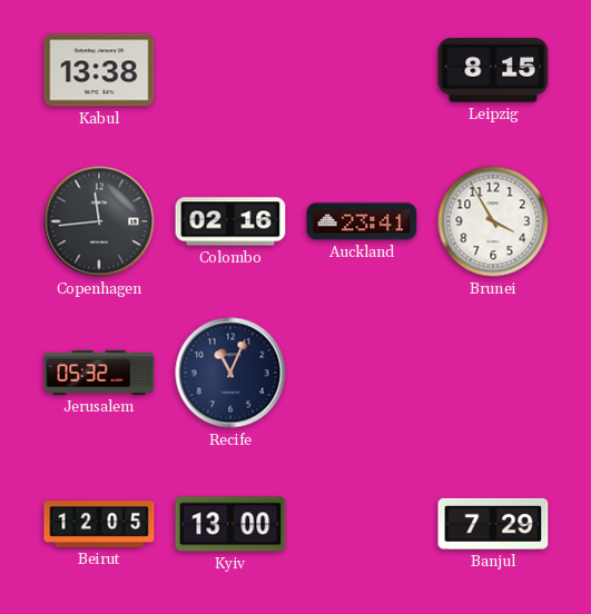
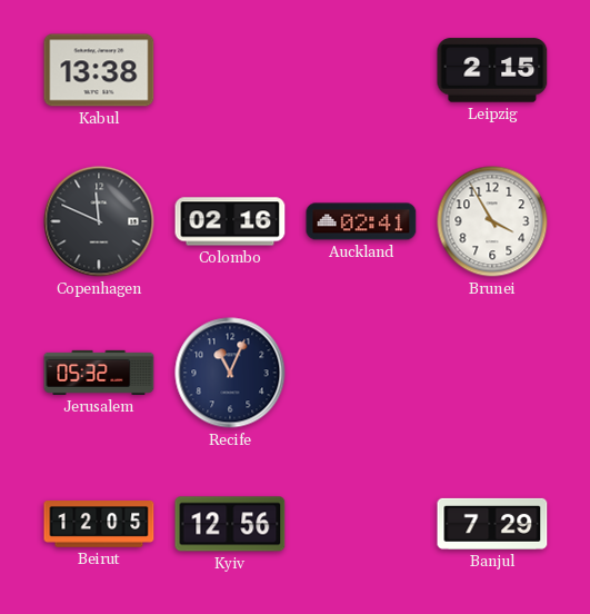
Leipzig: 8:15 -> 2:15 (492, 70)
Copenhagen: 11:44 -> 11:49 (99, 221)
Auckland: 23:41 -> 02:41 (361, 221)
Kyiv: 13:00 -> 12:56 (230, 524)
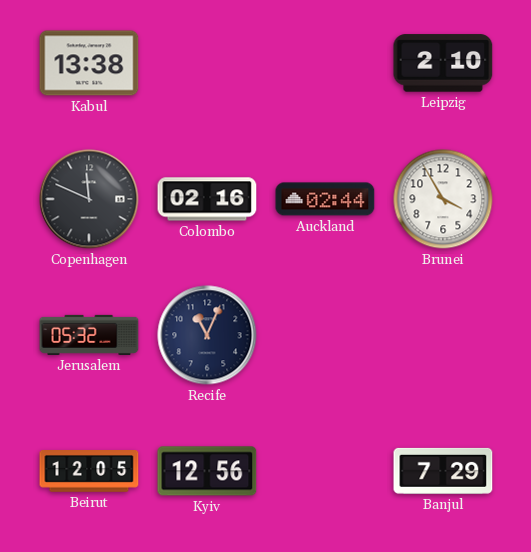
Leipzig: 2:15 -> 2:10 (443, 63)
Auckland: 02:41 -> 02:44 (325, 199)
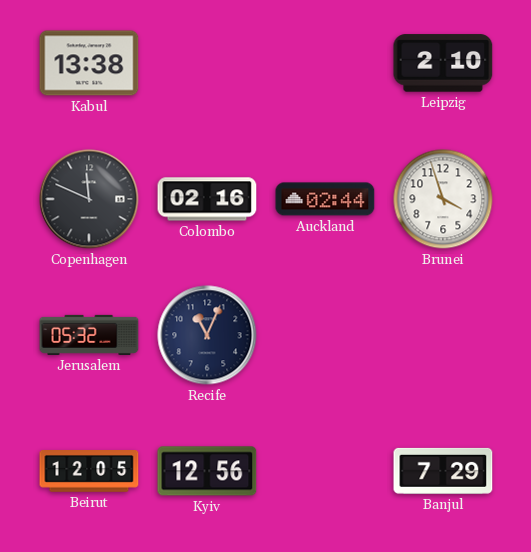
Brunei: 3:55 -> 3:57 (443, 199)
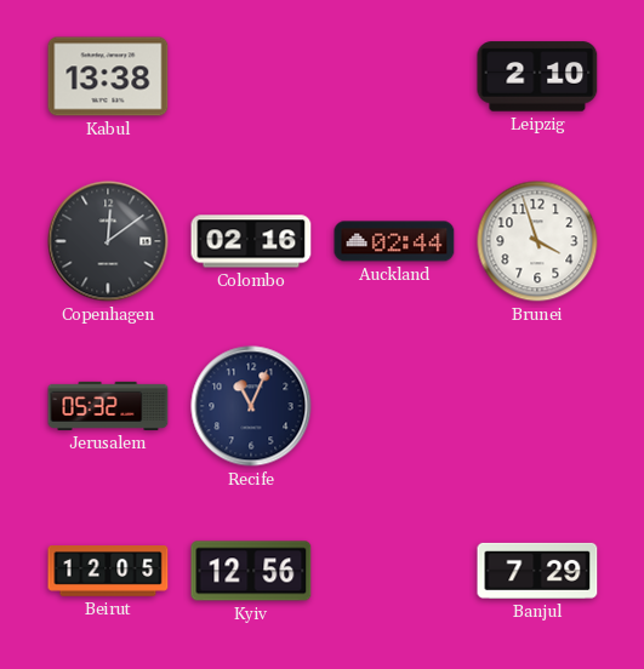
Copenhagen: 11:49 -> 12:09 (108, 241)
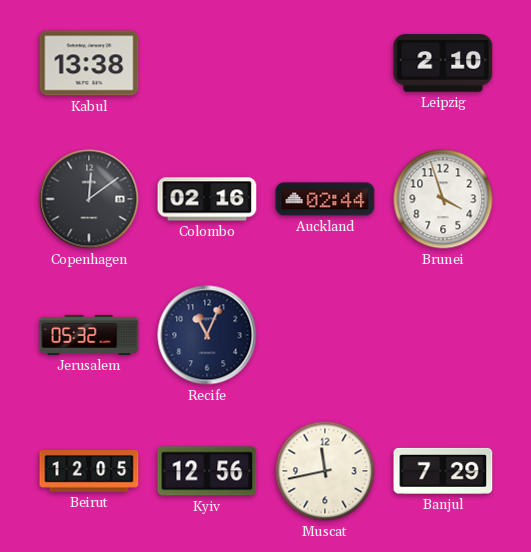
Muscat: none -> 11:43 (325, 471)
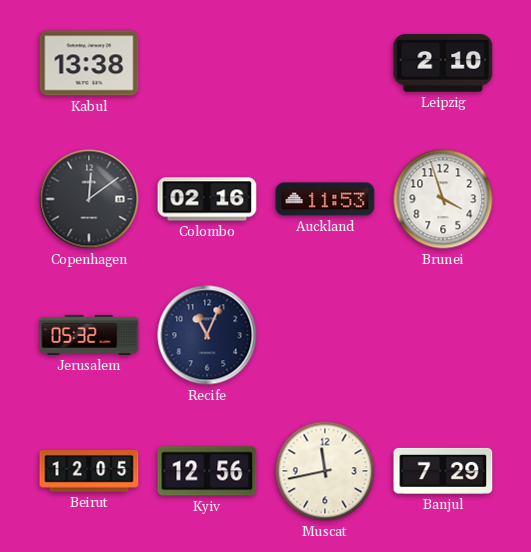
Auckland: 02:44 -> 11:53 (325, 199)
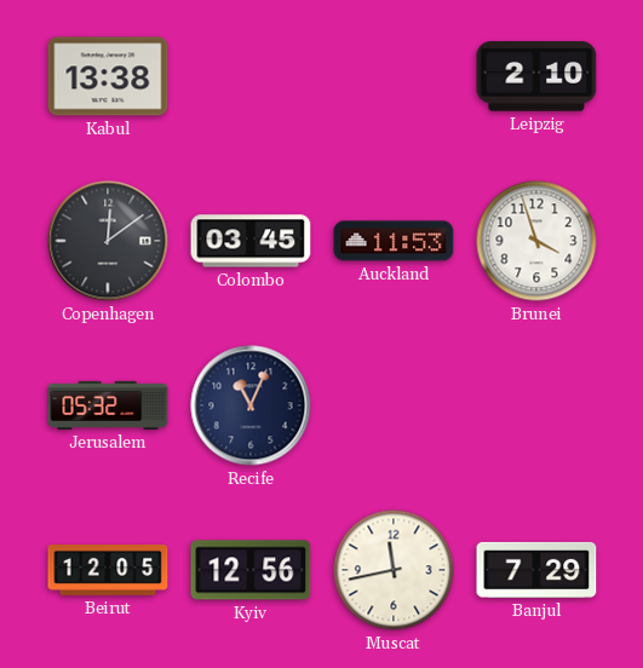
Colombo: 02:16 -> 03:45 (251, 241)
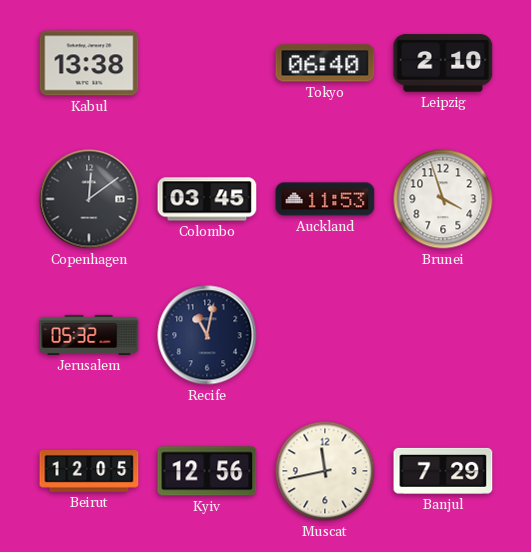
Tokyo: none -> 06:40 (325, 63)
Recife: 11:04 -> 11:02 (207, 335)
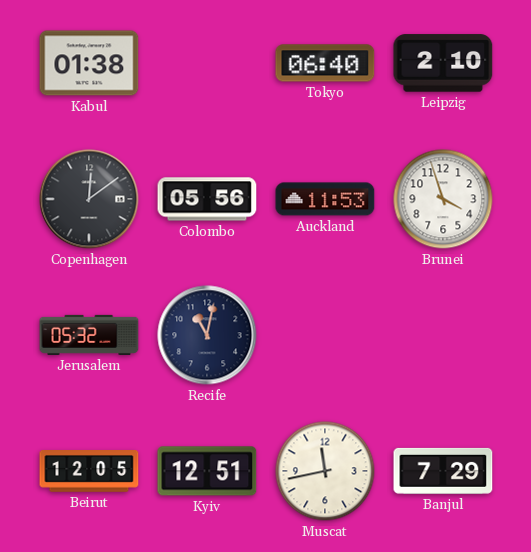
Kabul: 13:38 -> 01:38 (89, 63)
Colombo: 03:45 -> 05:56 (207, 199)
Kyiv: 12:56 -> 12:51 (207, 471)
